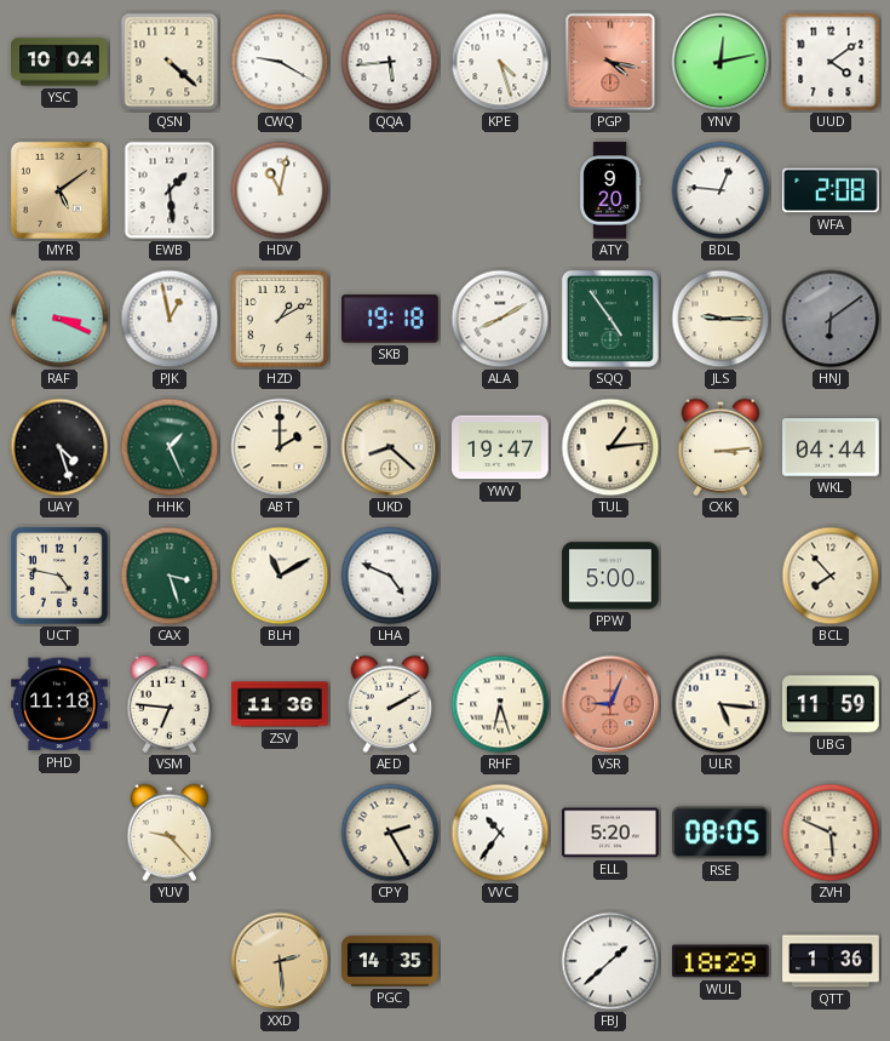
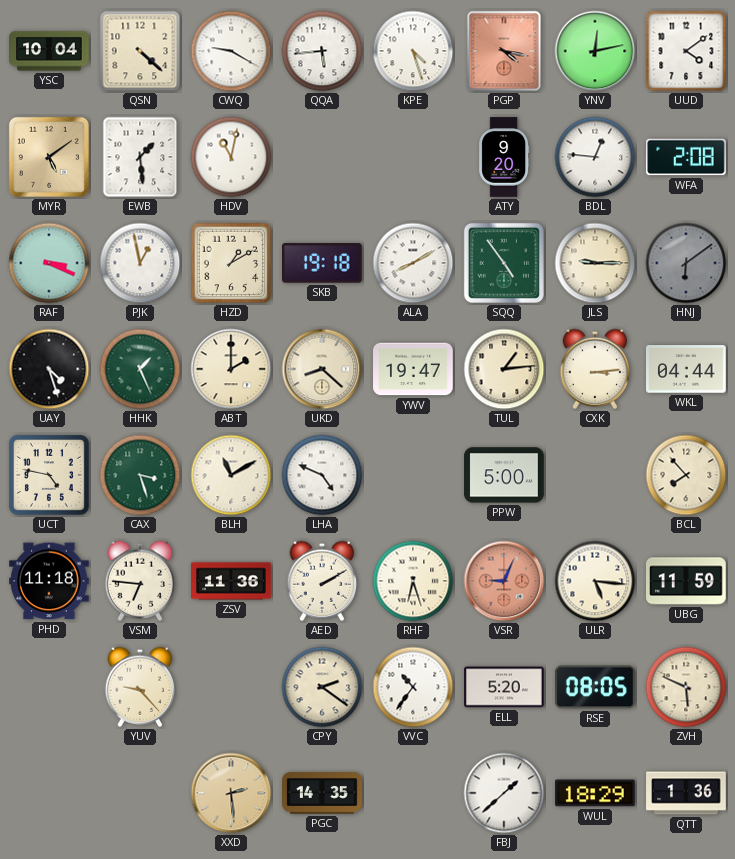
CPY: 2:25 -> 2:21 (322, 687)
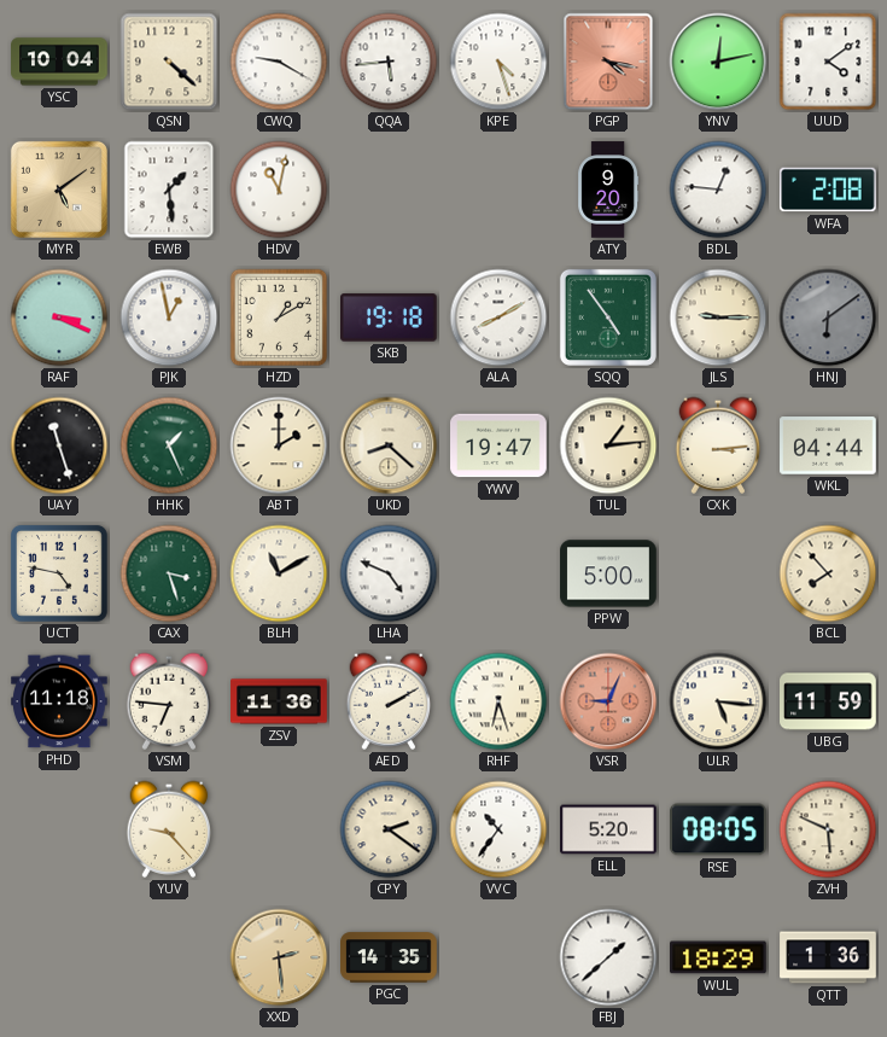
UAY: 4:27 -> 11:27 (59, 445)
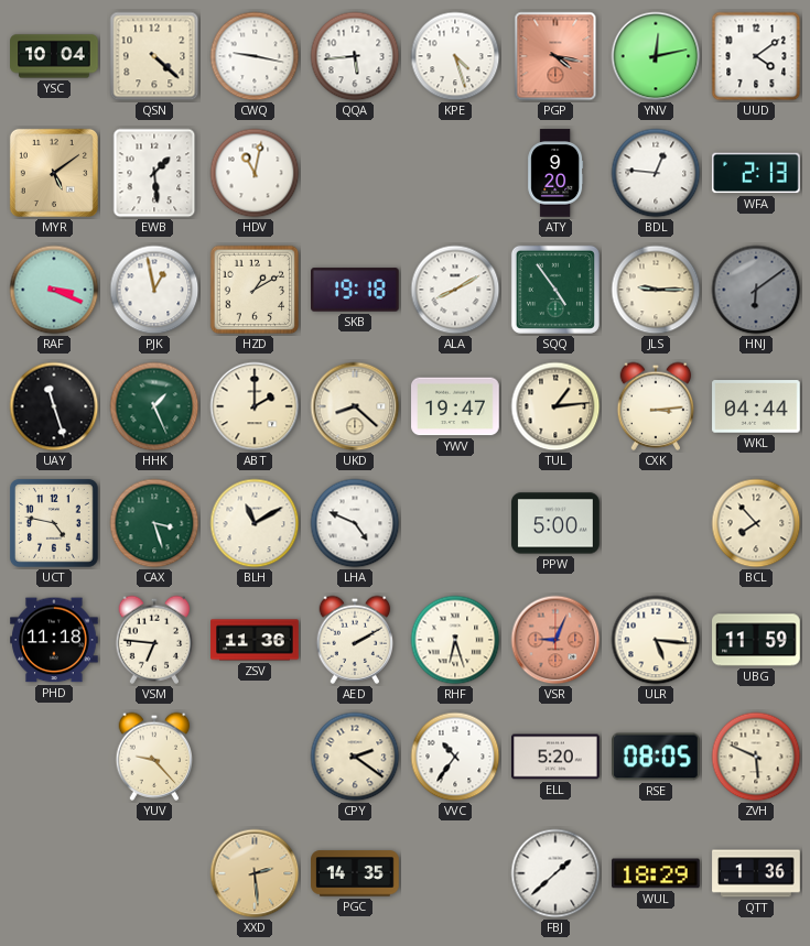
CWQ: 9:20 -> 9:17 (255, 56)
WFA: 2:08 -> 2:13 (756, 173)
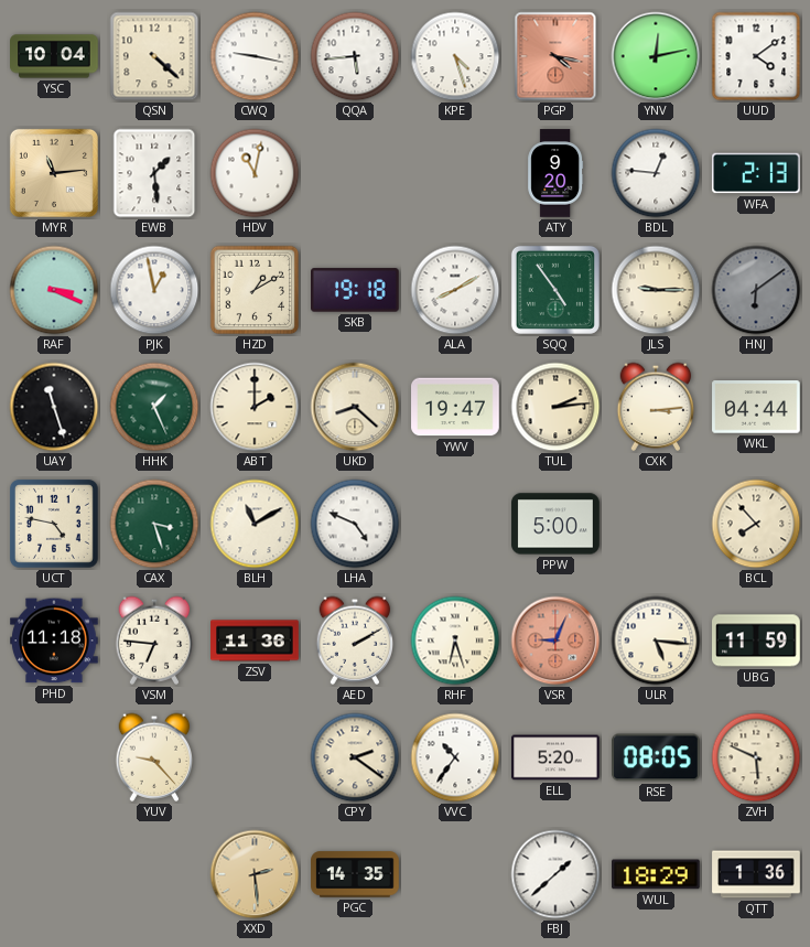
MYR: 5:09 -> 11:14 (54, 173)
TUL: 1:14 -> 2:14 (555, 407)
